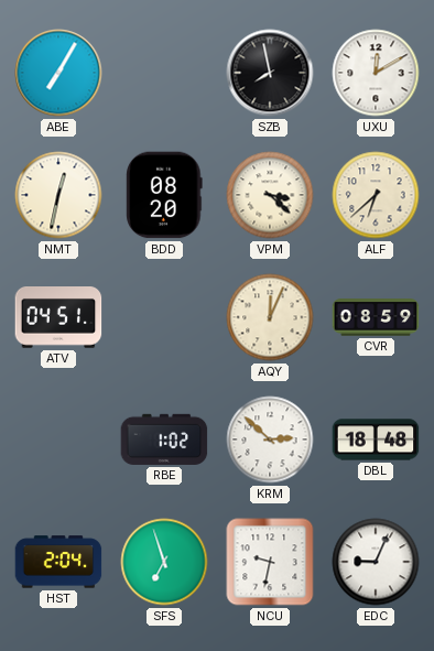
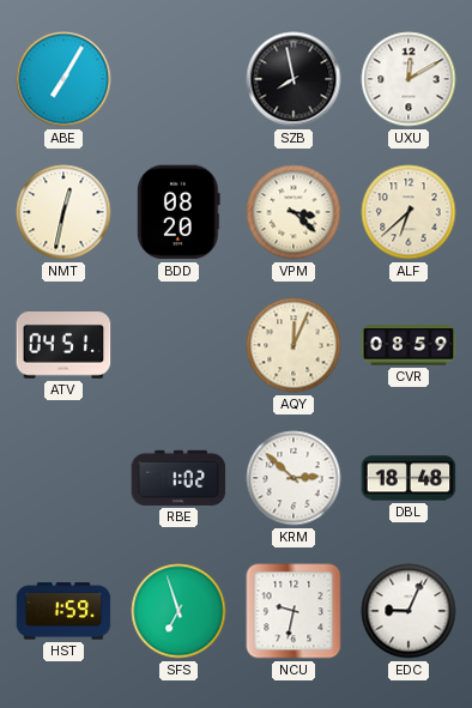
HST: 2:04 -> 1:59 (63, 611)
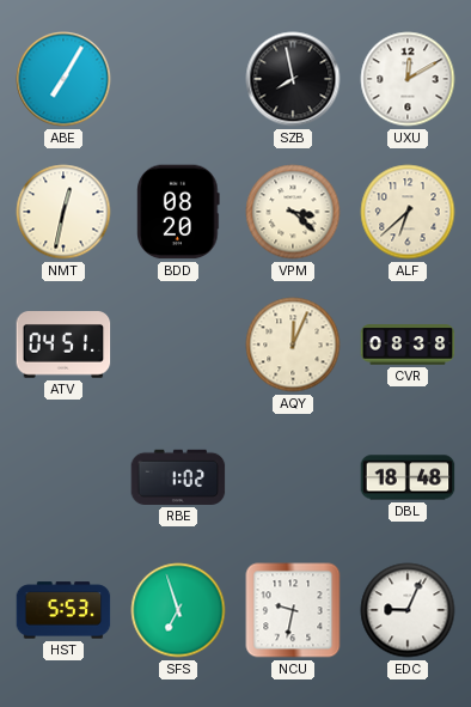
CVR: 08:59 -> 08:38 (408, 345)
KRM: 2:52 -> none (294, 478)
HST: 1:59 -> 5:53 (63, 610)
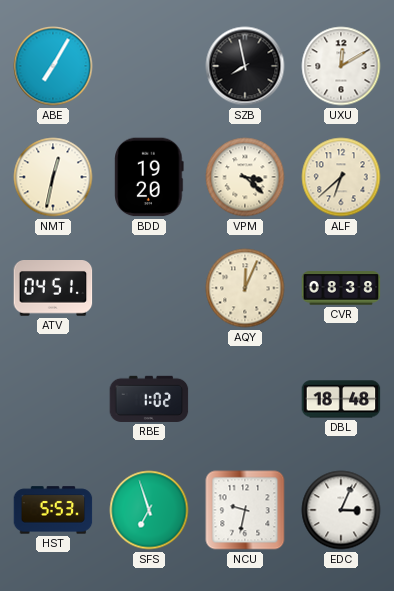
BDD: 08:20 -> 19:20 (149, 177)
EDC: 9:04 -> 3:04 (341, 510)
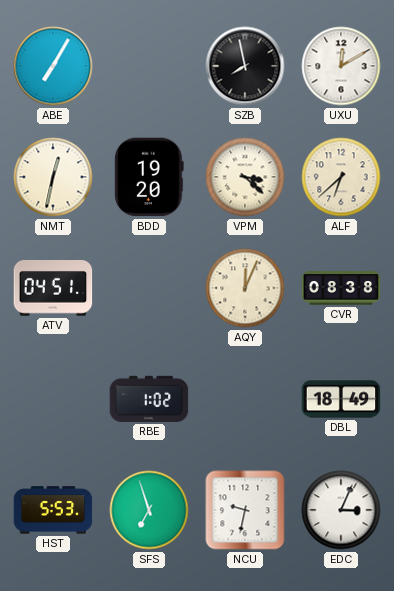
DBL: 18:48 -> 18:49 (341, 399)
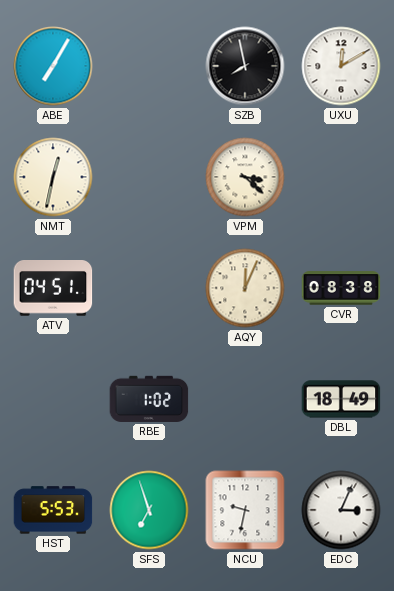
BDD: 19:20 -> none (149, 177)
ALF: 6:38 -> none (341, 177)
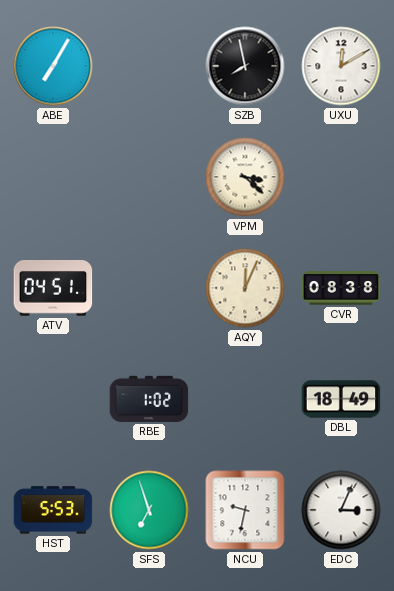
NMT: 12:32 -> none (53, 177)
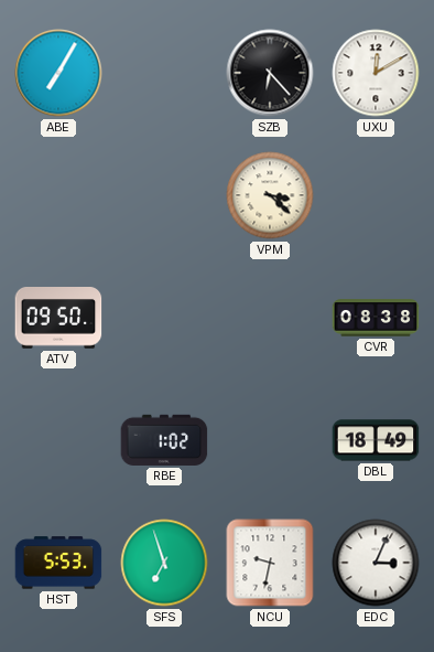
SZB: 7:58 -> 6:23 (270, 73)
ATV: 04:51 -> 09:50 (58, 318)
AQY: 12:04 -> none (245, 288)
